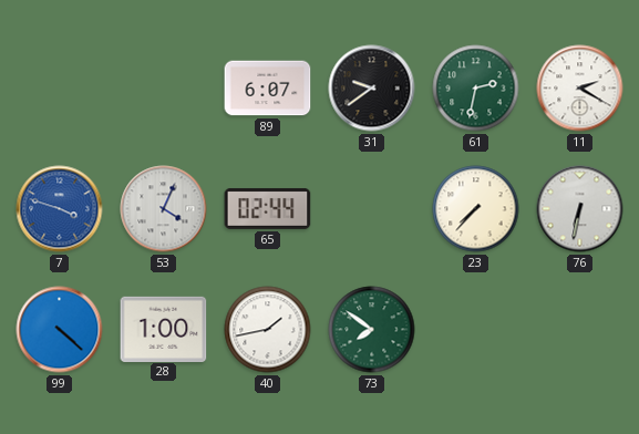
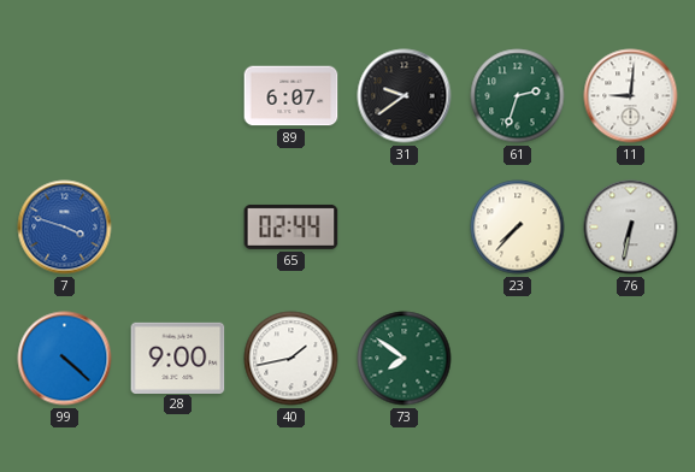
61: 2:32 -> 2:33 (518, 96)
11: 2:20 -> 9:01 (631, 96)
53: 4:04 -> none (164, 209)
28: 1:00 -> 9:00 (178, 358)
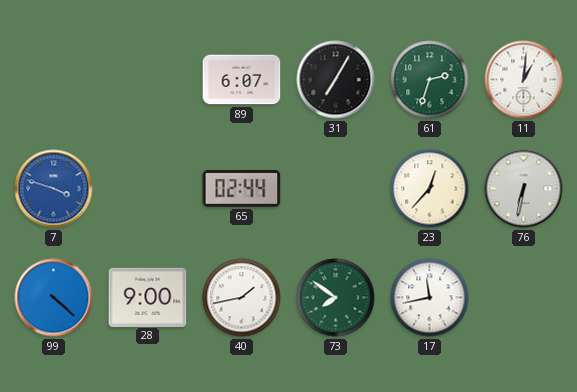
31: 9:39 -> 7:05 (336, 80)
11: 9:01 -> 1:01 (524, 80)
23: 7:37 -> 12:37 (430, 189)
17: none -> 11:43 (430, 298)
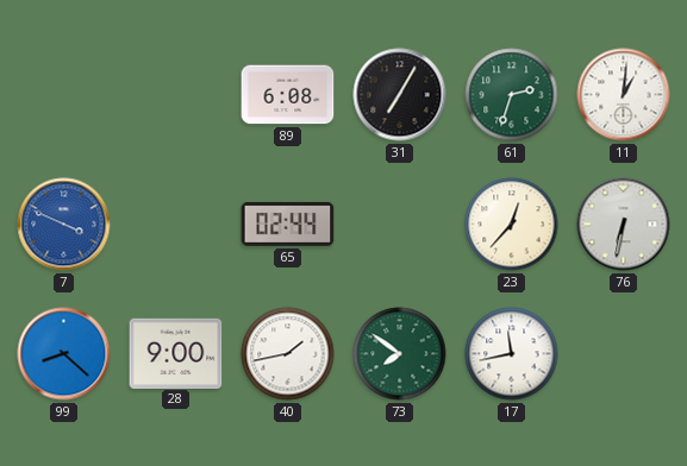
89: 6:07 -> 6:08 (288, 95)
7: 3:48 -> 3:49 (64, 225)
99: 4:22 -> 8:22 (64, 354)
